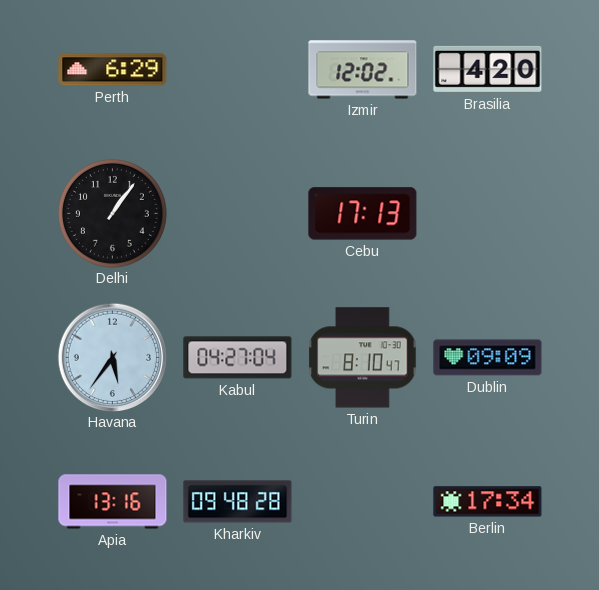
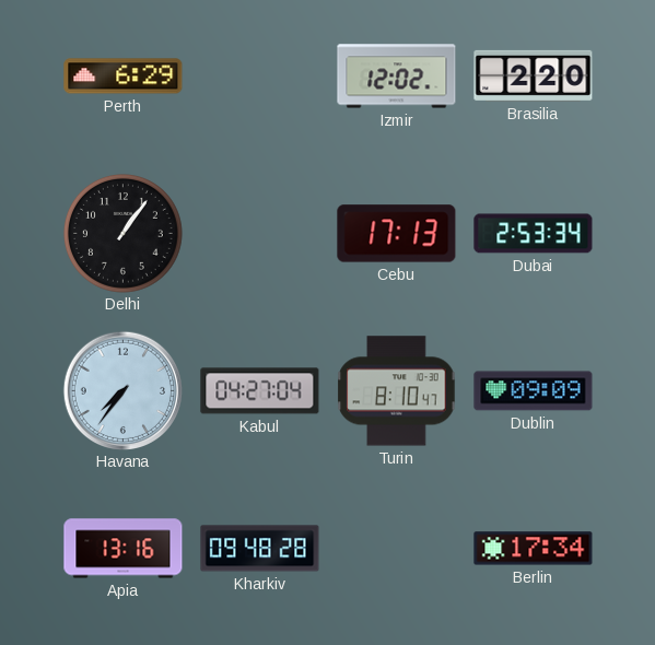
Brasilia: 4:20 -> 2:20 (534, 75)
Dubai: none -> 2:53 (534, 234)
Havana: 5:36 -> 7:36 (122, 390)
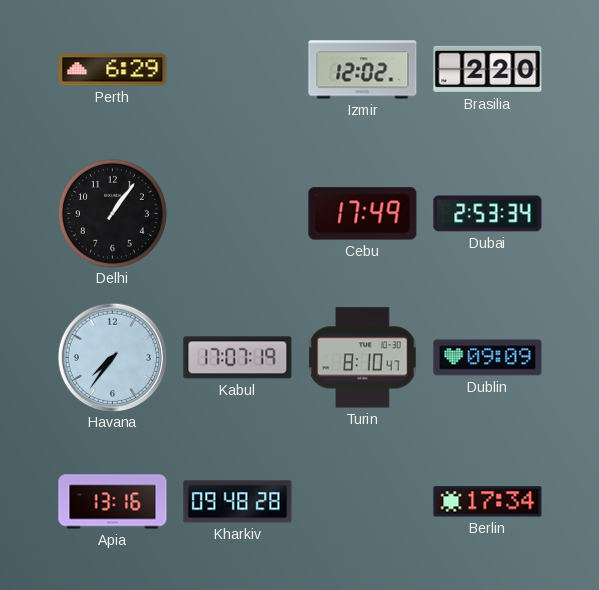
Cebu: 17:13 -> 17:49 (363, 214)
Kabul: 04:27 -> 17:07 (238, 358)
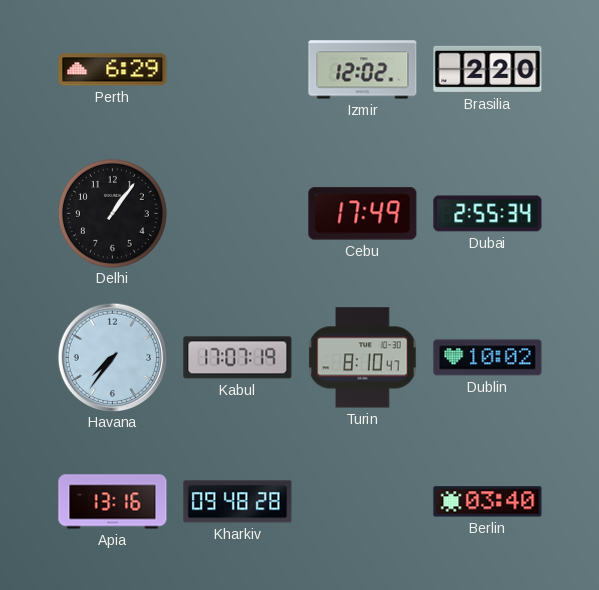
Dubai: 2:53 -> 2:55 (488, 214)
Dublin: 09:09 -> 10:02 (488, 358)
Berlin: 17:34 -> 03:40 (488, 502)
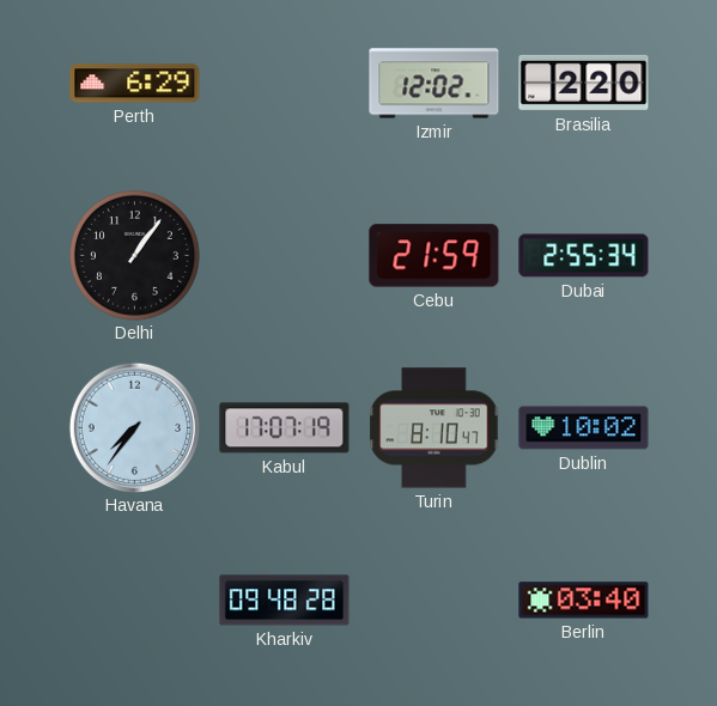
Cebu: 17:49 -> 21:59 (435, 256)
Apia: 13:16 -> none (113, 502)
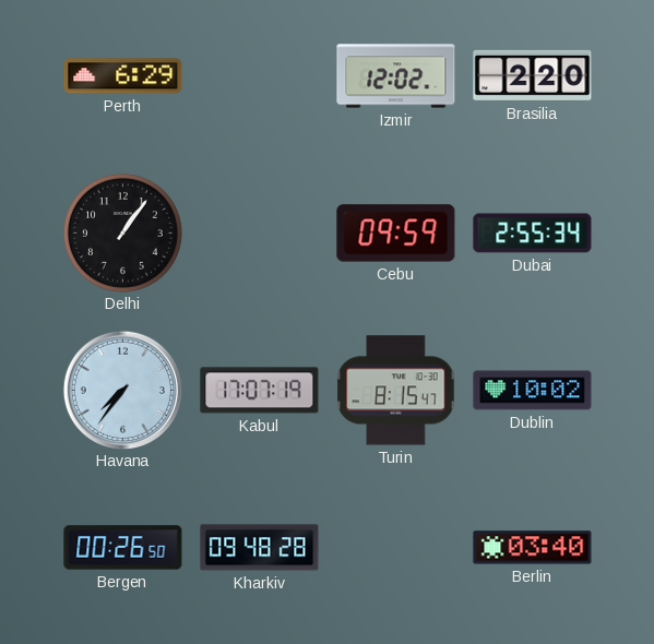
Cebu: 21:59 -> 09:59 (396, 234)
Turin: 8:10 -> 8:15 (396, 391)
Bergen: none -> 00:26 (123, 548)
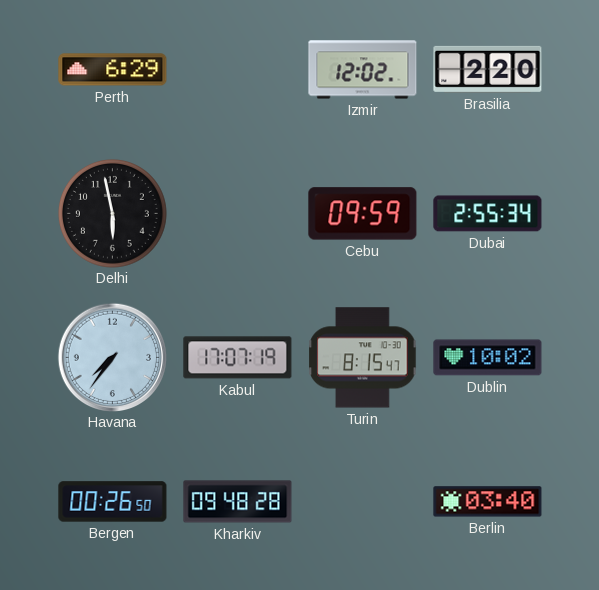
Delhi: 1:06 -> 5:58 (112, 213)
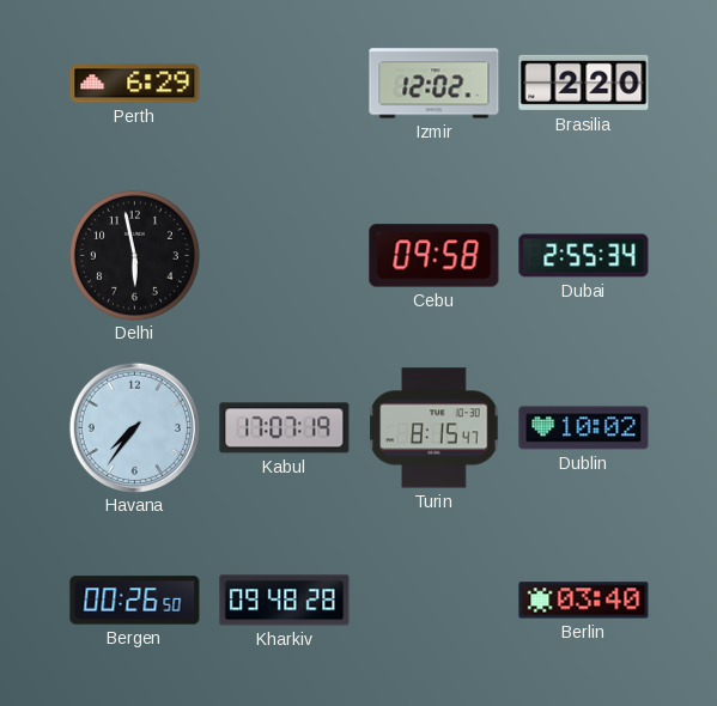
Cebu: 09:59 -> 09:58 (435, 256)
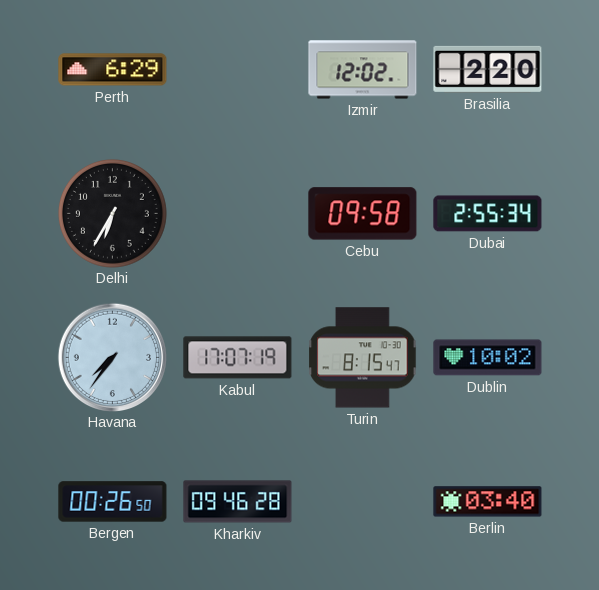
Delhi: 5:58 -> 6:35 (112, 213)
Kharkiv: 09:48 -> 09:46 (238, 502)
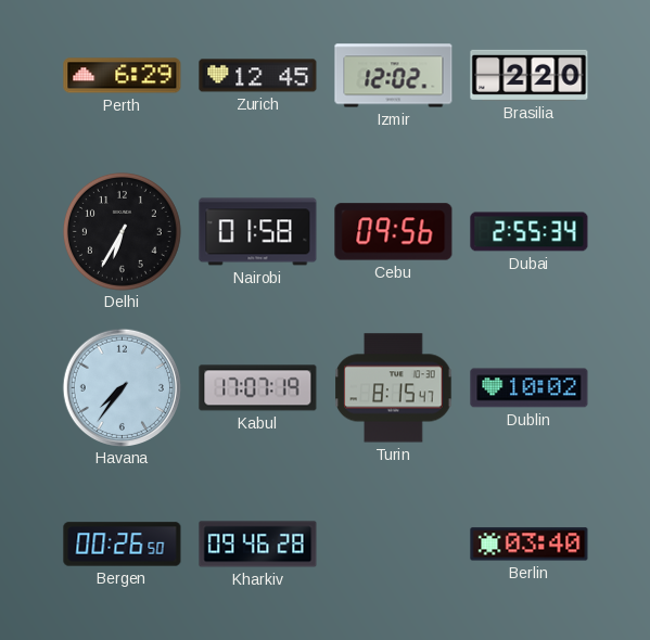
Zurich: none -> 12:45 (258, 76)
Nairobi: none -> 01:58 (258, 232)
Cebu: 09:58 -> 09:56 (394, 232)
